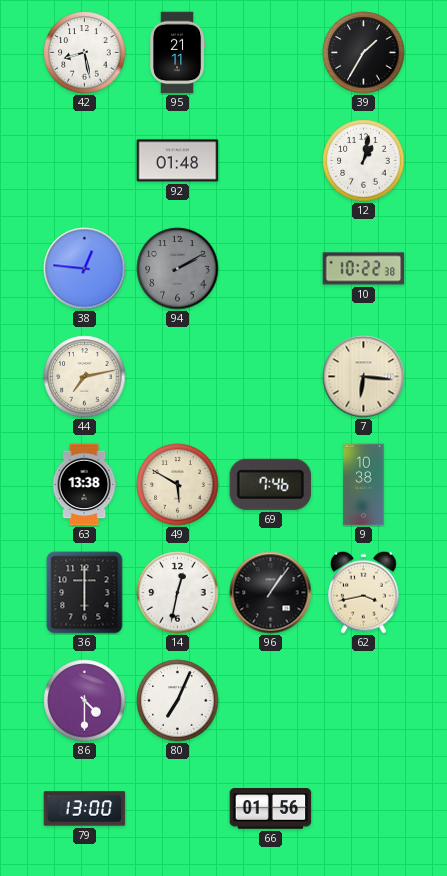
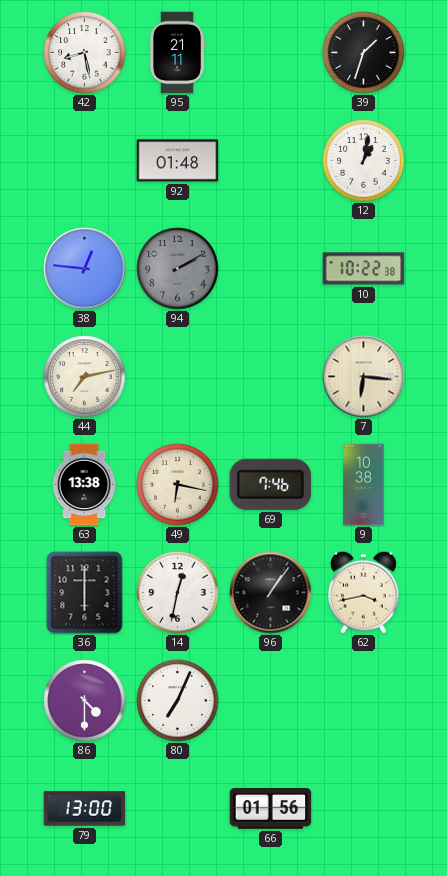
39: 1:35 -> 1:33 (364, 53)
49: 5:50 -> 6:17 (178, 485)
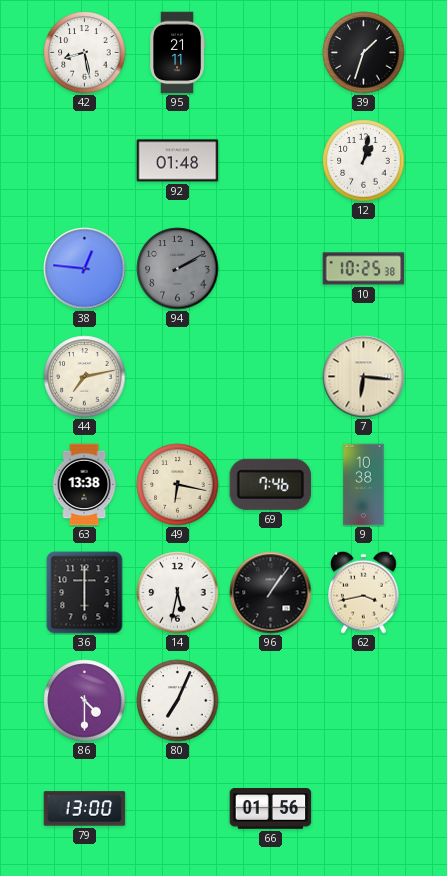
10: 10:22 -> 10:25 (364, 269)
14: 12:32 -> 5:32 (178, 593)
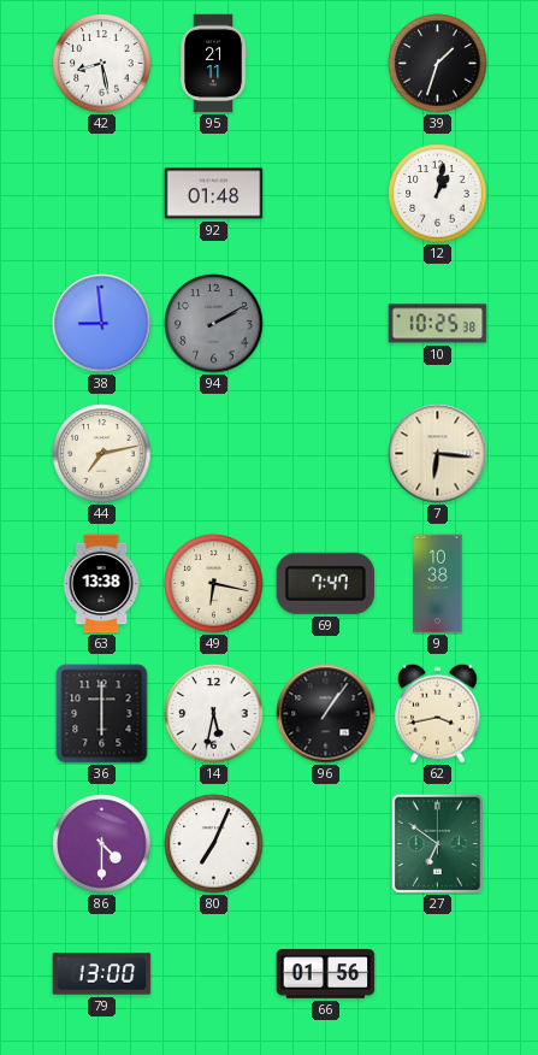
38: 12:46 -> 8:59 (102, 324)
69: 7:46 -> 7:47 (326, 583)
27: none -> 6:51 (437, 843)
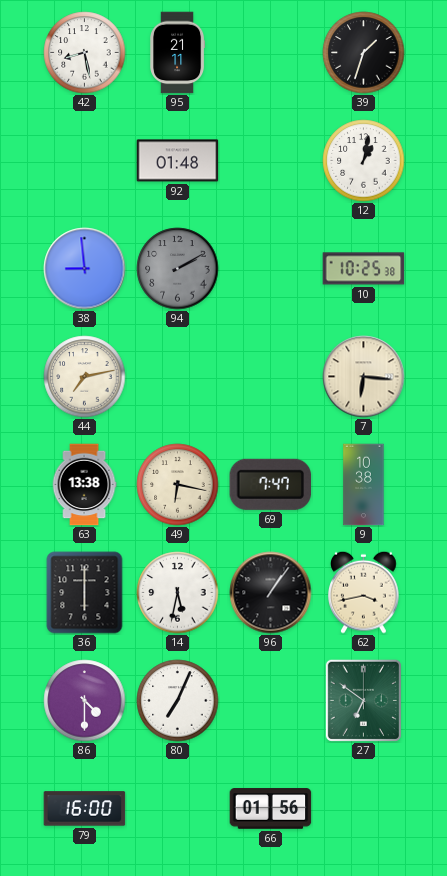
79: 13:00 -> 16:00 (85, 809)
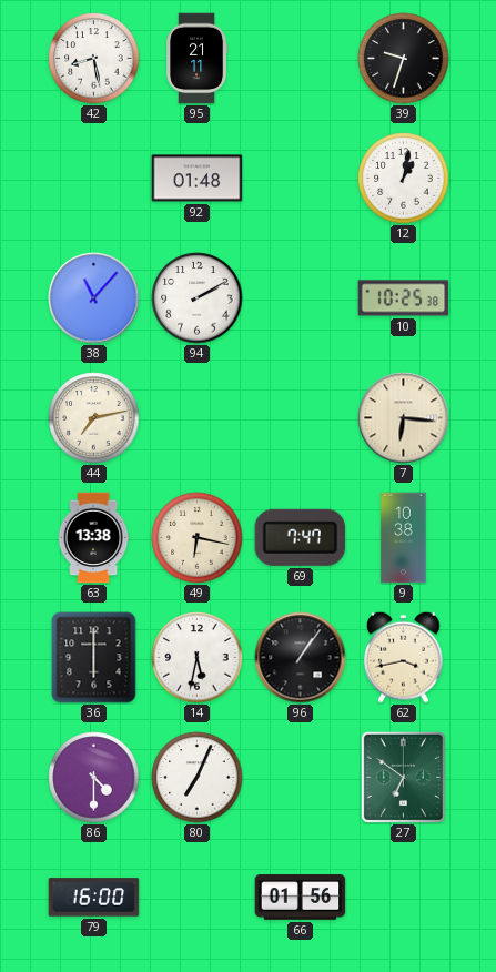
39: 1:33 -> 9:33 (404, 59)
38: 8:59 -> 11:07 (94, 298)
94 dial: grey -> white (198, 298)
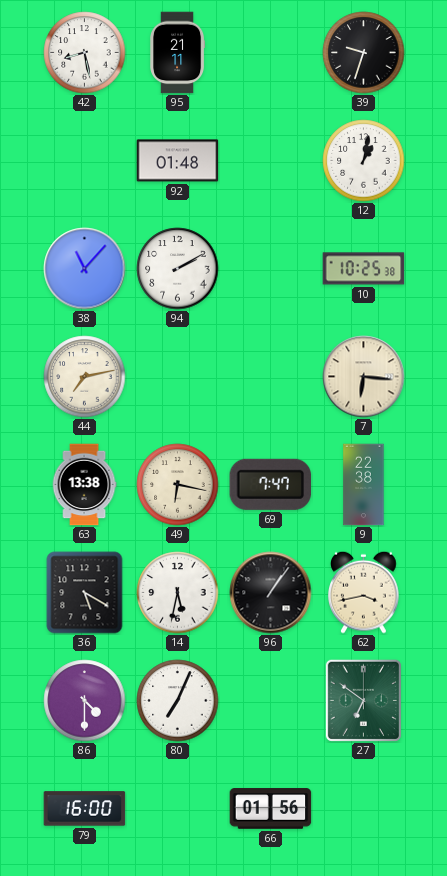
9: 10:38 -> 22:38 (364, 485)
36: 6:00 -> 5:20 (85, 593)
